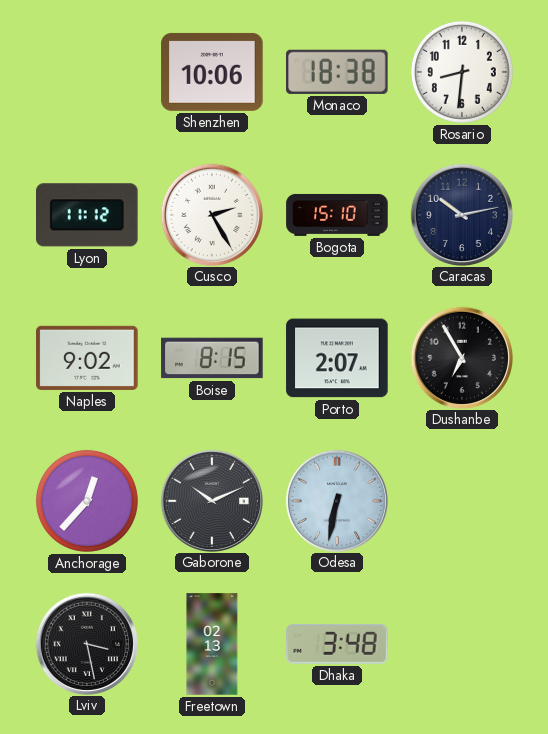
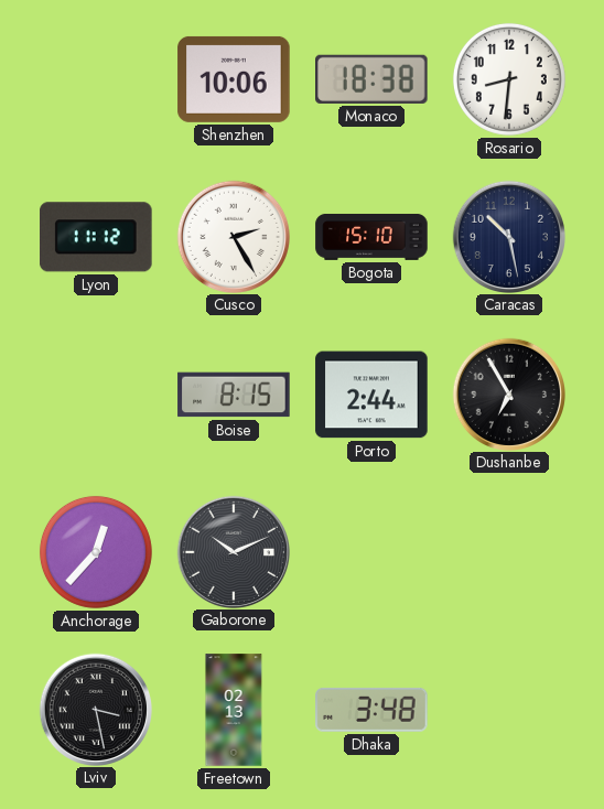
Caracas: 10:13 -> 10:28 (508, 236)
Naples: 9:02 -> none (87, 358)
Porto: 2:07 -> 2:44 (371, 395)
Odesa: 6:32 -> none (336, 500)
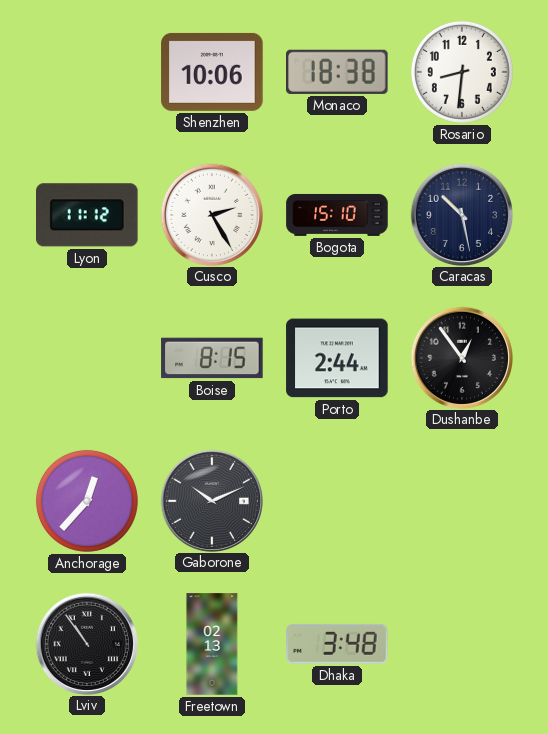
Dushanbe: 6:55 -> 12:54 (461, 357)
Lviv: 3:28 -> 10:54 (86, 643)
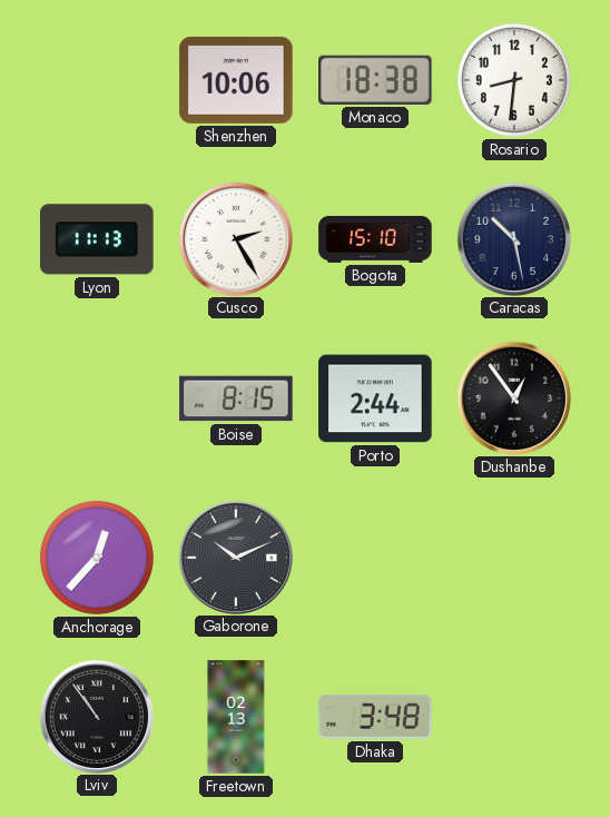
Lyon: 11:12 -> 11:13 (98, 239)
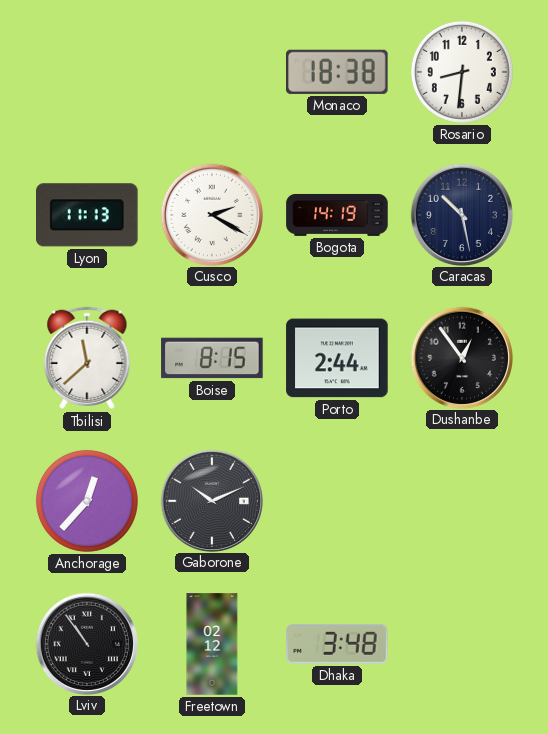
Shenzhen: 10:06 -> none (236, 80)
Cusco: 2:25 -> 2:20 (211, 214)
Bogota: 15:10 -> 14:19 (337, 215)
Tbilisi: none -> 11:38 (87, 358)
Freetown: 02:13 -> 02:12 (212, 644)
